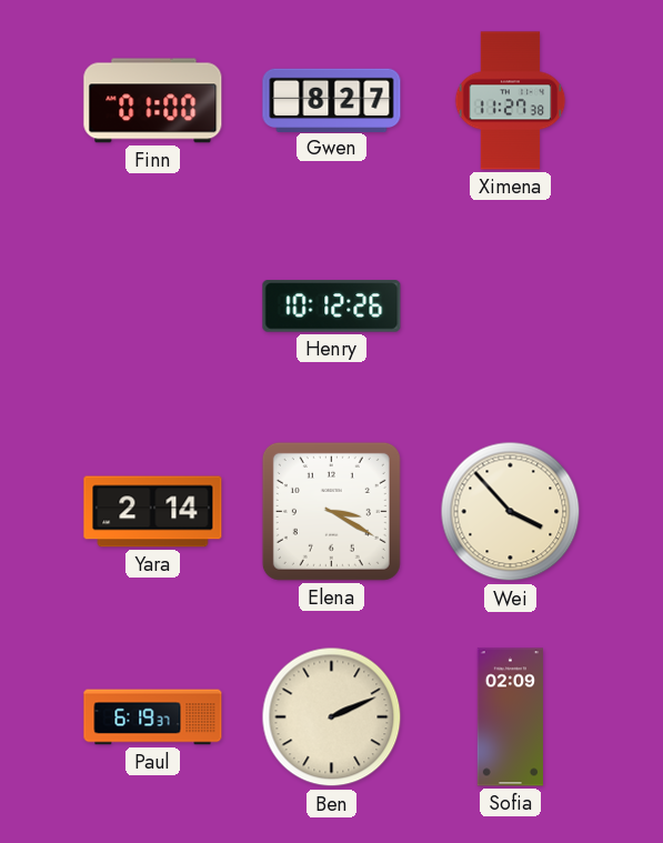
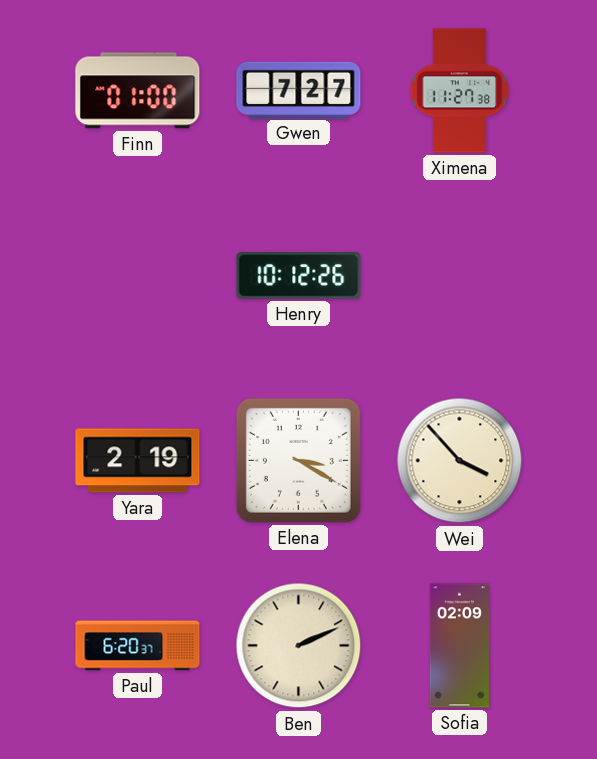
Gwen: 8:27 -> 7:27 (299, 90)
Yara: 2:14 -> 2:19 (138, 461)
Paul: 6:19 -> 6:20 (138, 646)
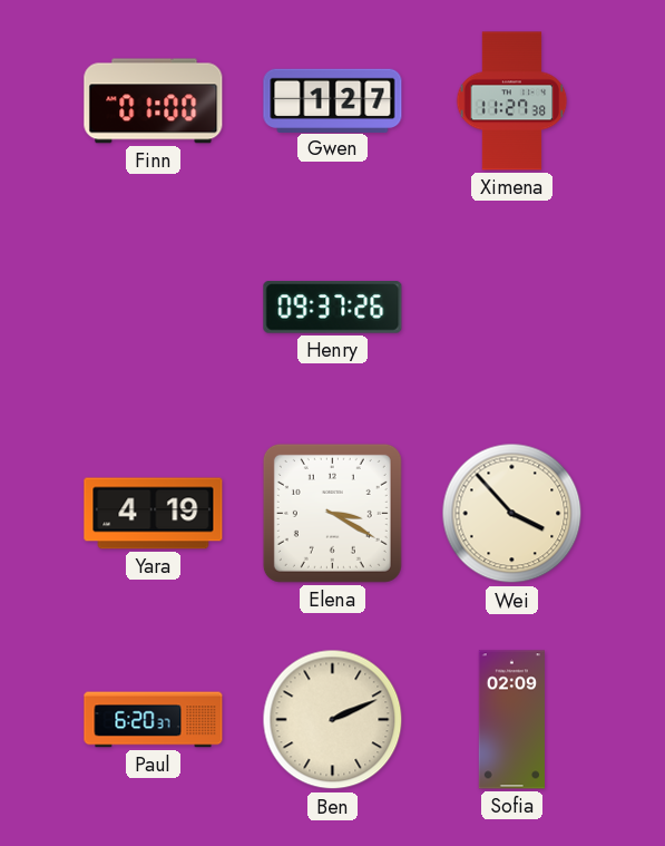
Gwen: 7:27 -> 1:27 (333, 100)
Henry: 10:12 -> 09:37 (333, 308)
Yara: 2:19 -> 4:19 (154, 514)
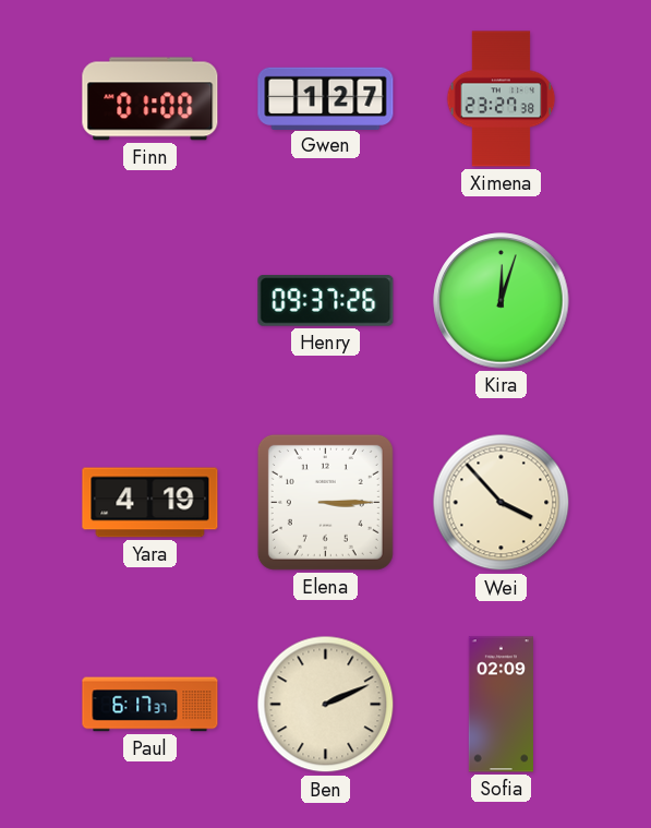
Ximena: 11:27 -> 23:27 (502, 99)
Kira: none -> 12:03 (502, 301)
Elena: 3:20 -> 3:15 (325, 502)
Paul: 6:20 -> 6:17 (150, 705)
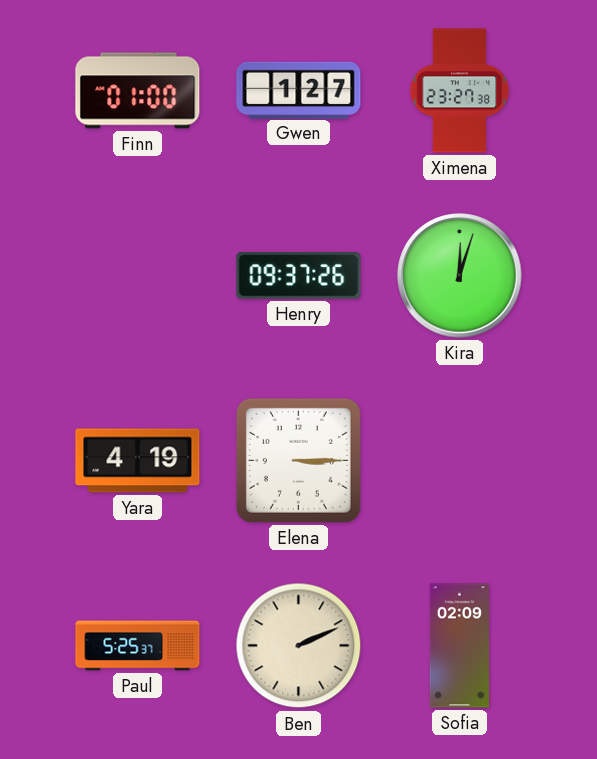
Wei: 3:53 -> none (502, 503)
Paul: 6:17 -> 5:25 (138, 646)
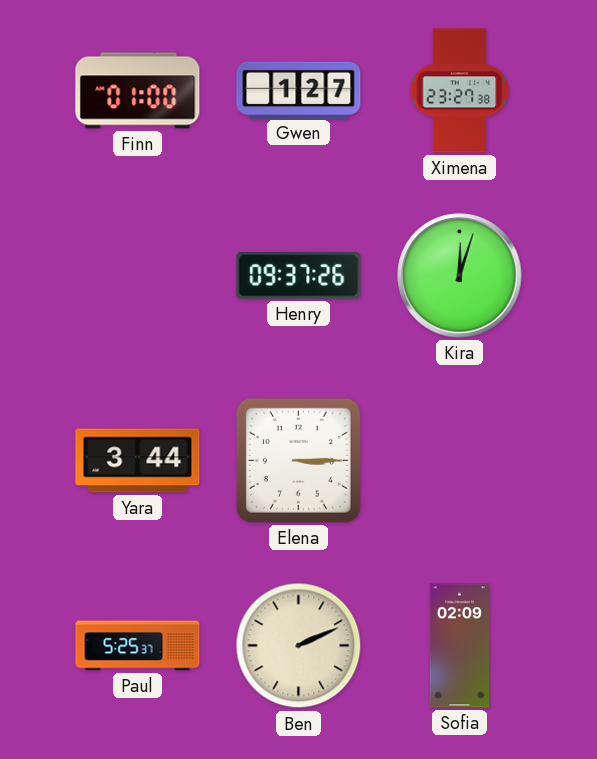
Yara: 4:19 -> 3:44 (138, 461)
